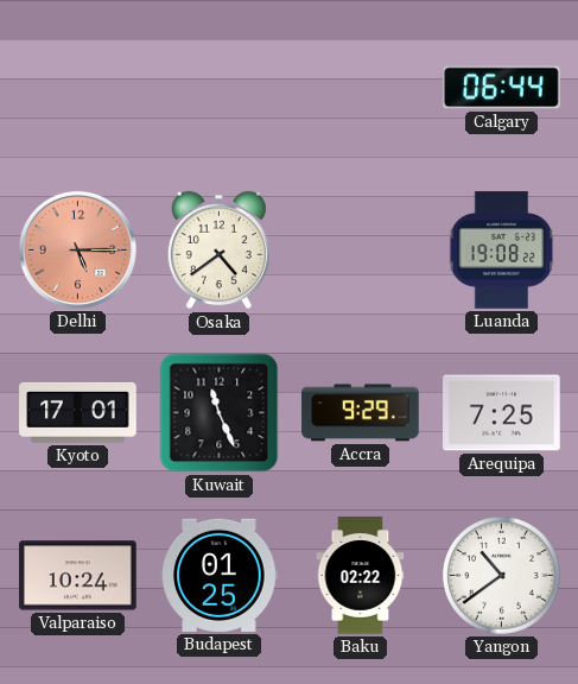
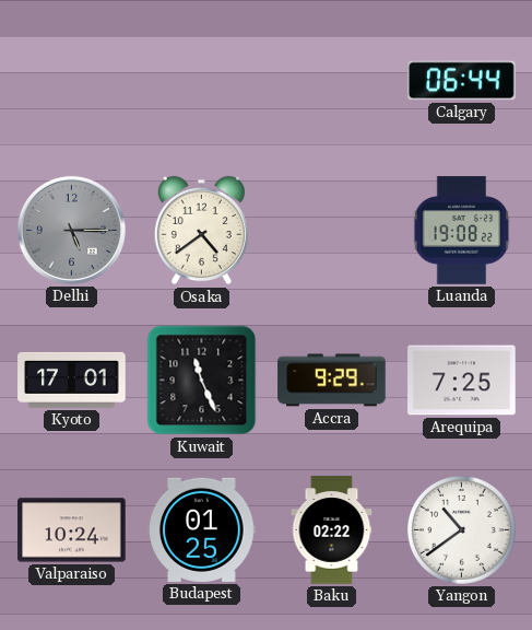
Delhi dial: salmon -> grey (71, 230)
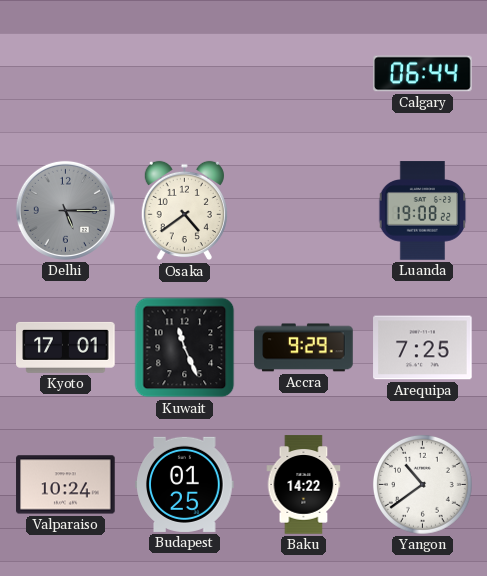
Baku: 02:22 -> 14:22 (304, 485)
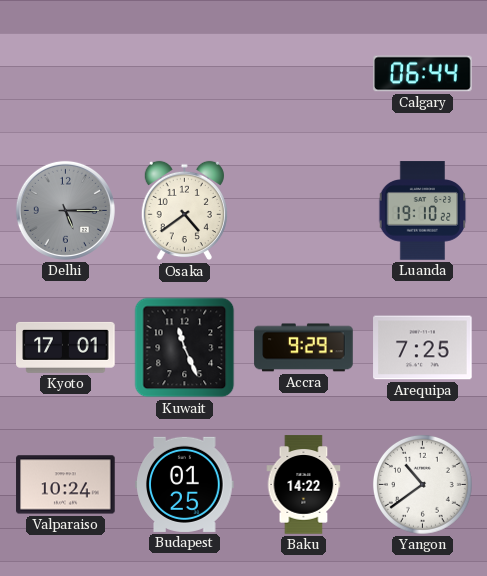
Luanda: 19:08 -> 19:10 (423, 211)
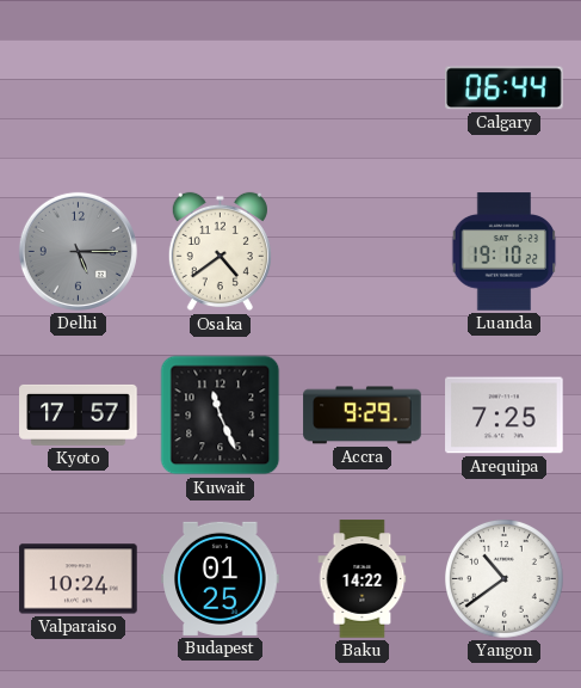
Kyoto: 17:01 -> 17:57 (79, 414)
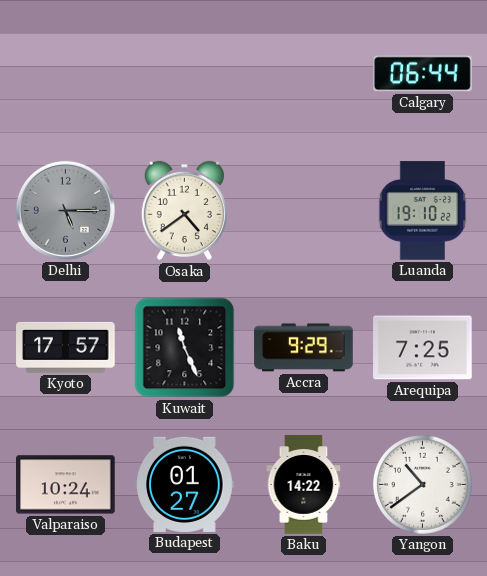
Budapest: 01:25 -> 01:27 (185, 484)
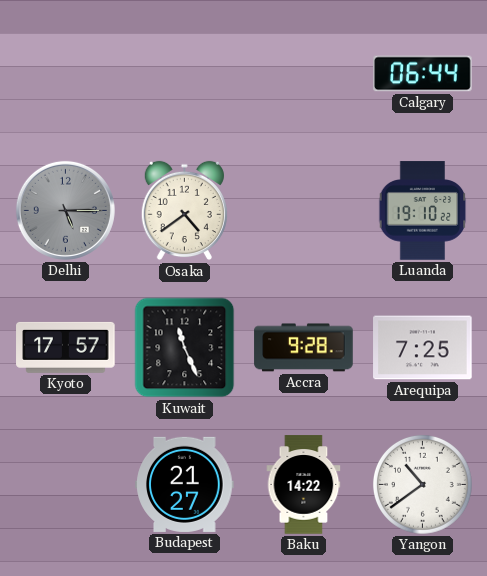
Accra: 9:29 -> 9:28 (304, 348)
Valparaiso: 10:24 -> none (66, 485)
Budapest: 01:27 -> 21:27 (185, 484)
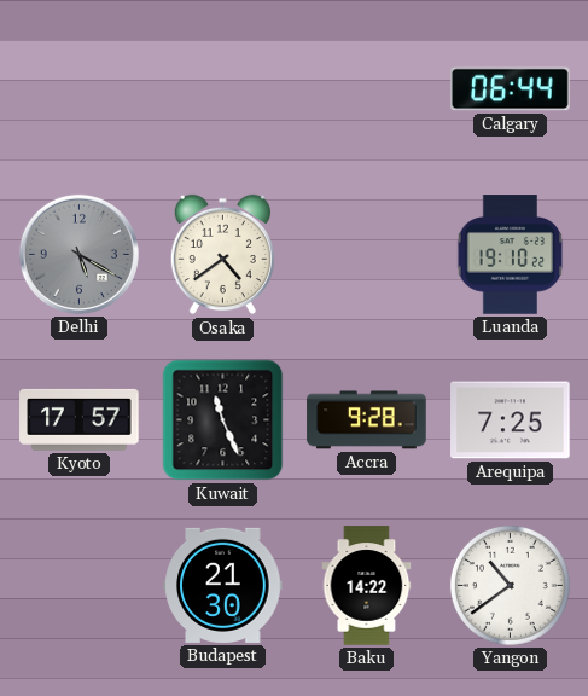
Delhi: 5:15 -> 5:20 (78, 254)
Budapest: 21:27 -> 21:30 (223, 585)
